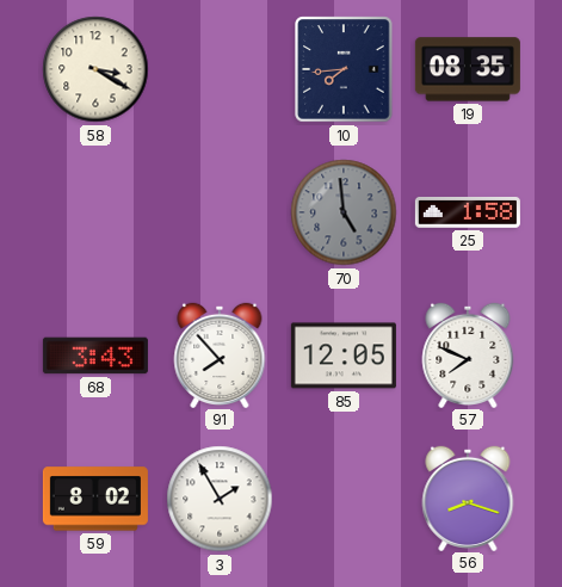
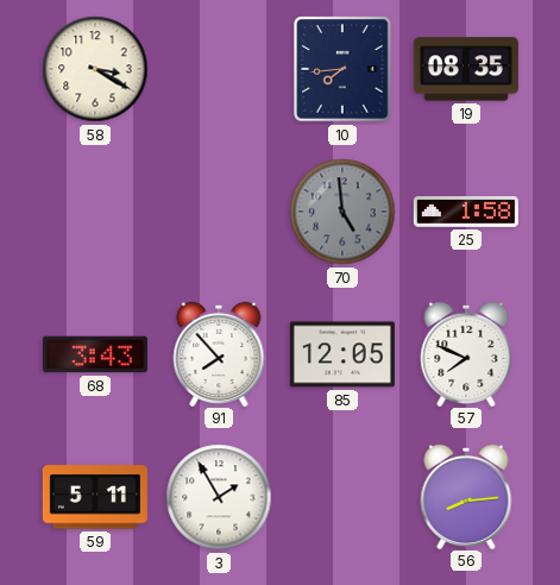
59: 8:02 -> 5:11 (95, 497)
56: 8:18 -> 8:14 (466, 496)
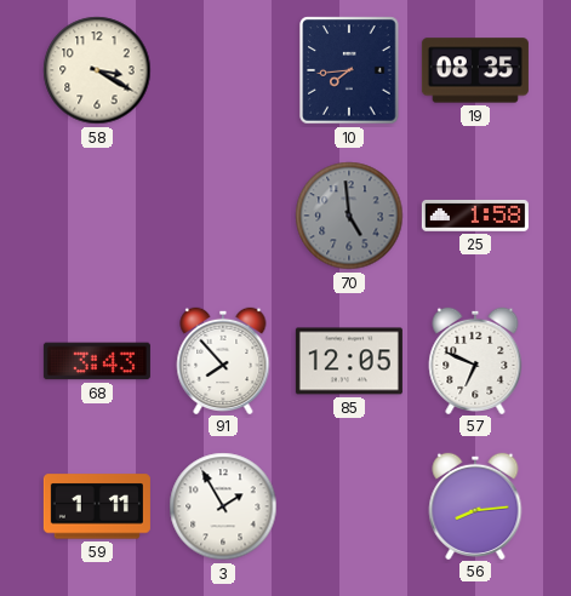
57: 7:49 -> 6:49 (475, 360)
59: 5:11 -> 1:11 (97, 506)
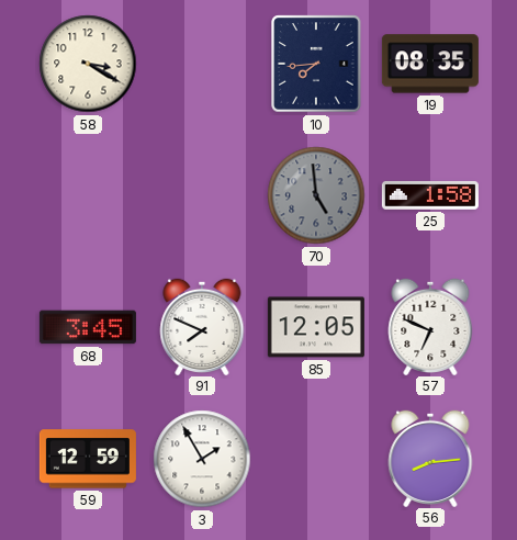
68: 3:43 -> 3:45 (88, 327)
91: 7:53 -> 7:49 (202, 326)
59: 1:11 -> 12:59 (88, 459)
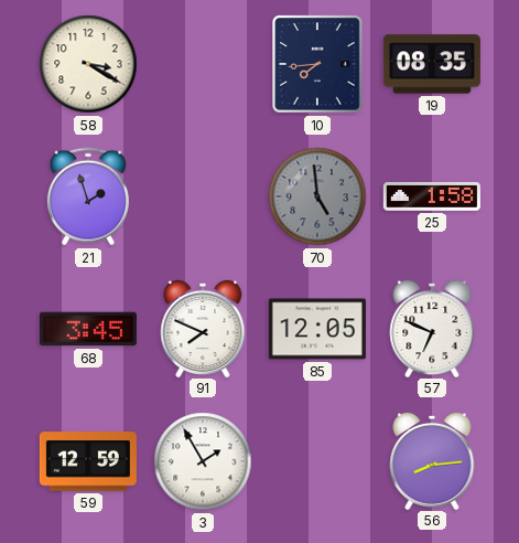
21: none -> 1:57 (88, 196)
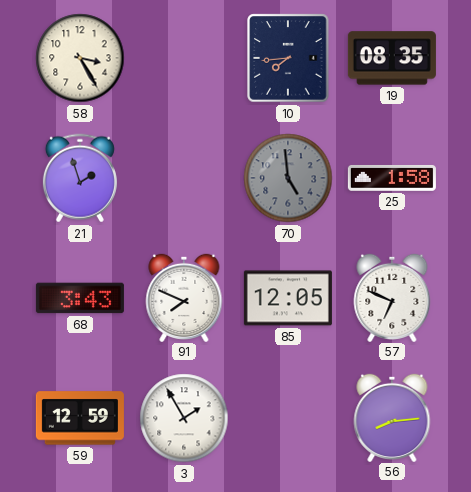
58: 3:20 -> 3:25 (80, 58)
68: 3:45 -> 3:43 (80, 298)
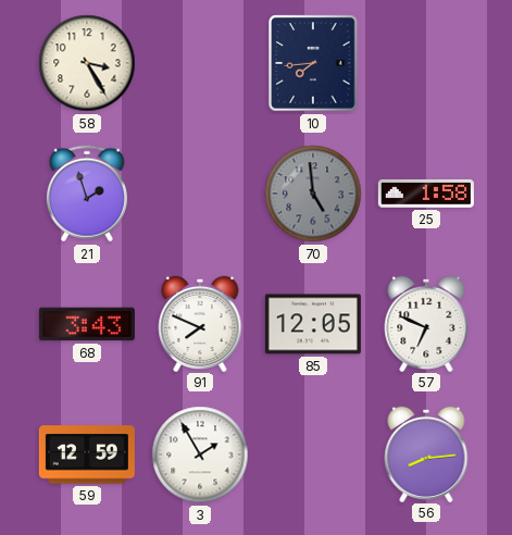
19: 08:35 -> none (392, 58)
